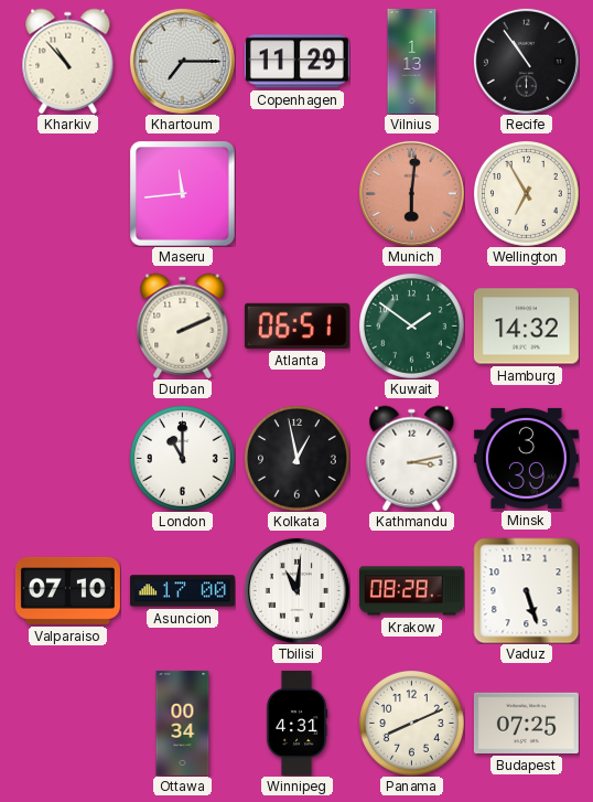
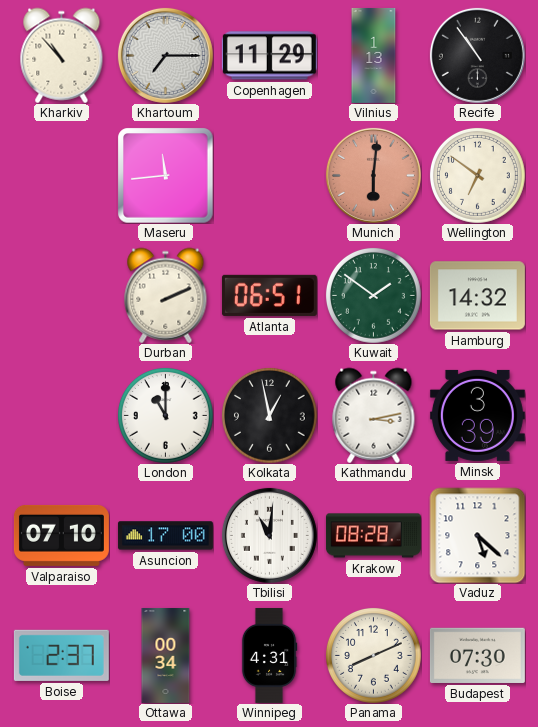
Wellington: 6:55 -> 6:51 (478, 176)
Vaduz: 5:27 -> 5:22 (477, 535)
Boise: none -> 2:37 (61, 655)
Budapest: 07:25 -> 07:30 (477, 655)
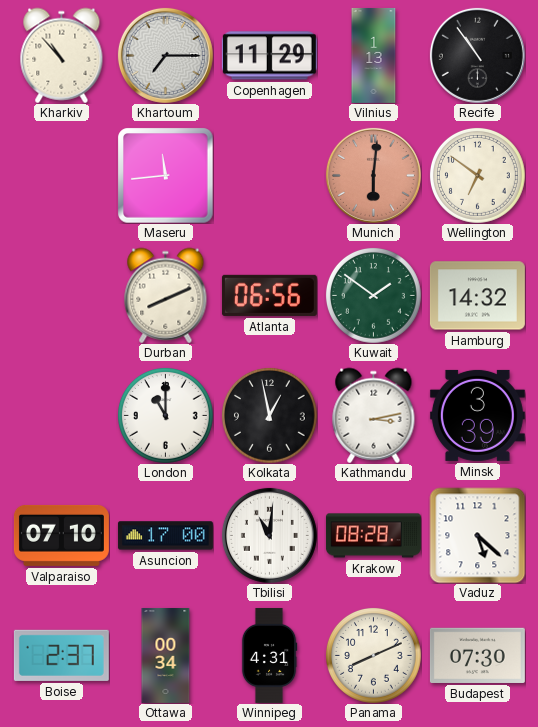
Durban: 2:11 -> 8:11 (166, 295)
Atlanta: 06:51 -> 06:56 (269, 295)
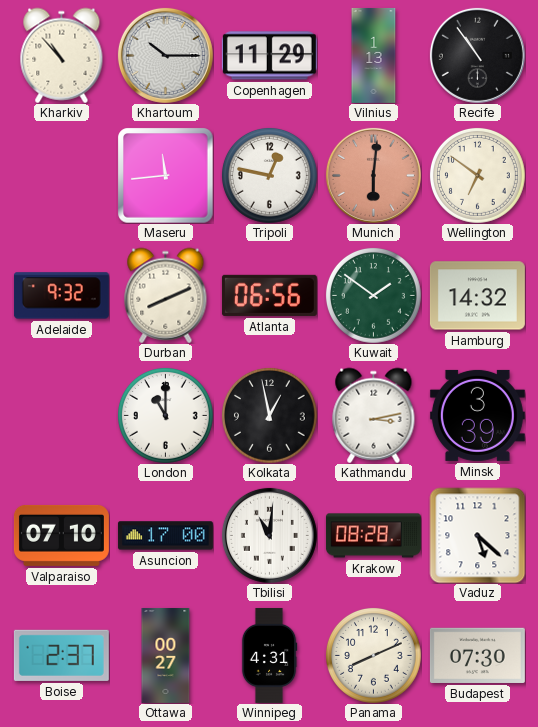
Khartoum: 7:15 -> 10:15 (165, 55)
Tripoli: none -> 12:47 (270, 176)
Adelaide: none -> 9:32 (61, 296)
Ottawa: 00:34 -> 00:27 (166, 655)
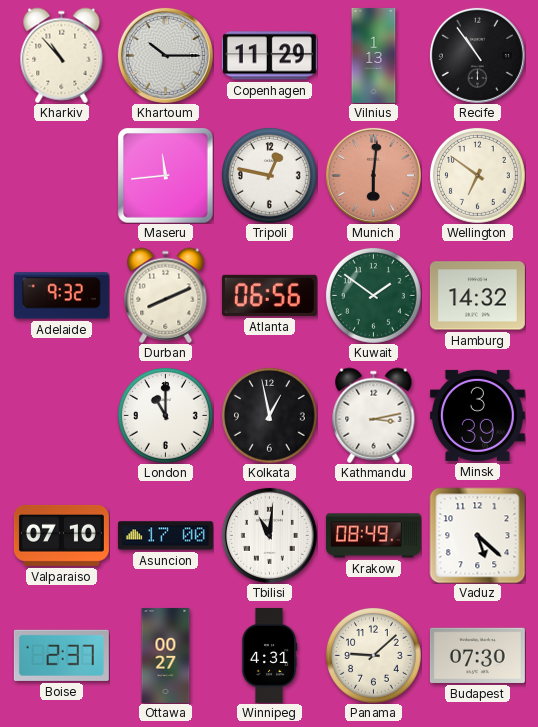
Krakow: 08:28 -> 08:49 (373, 536)
Panama: 8:11 -> 9:08 (374, 656)
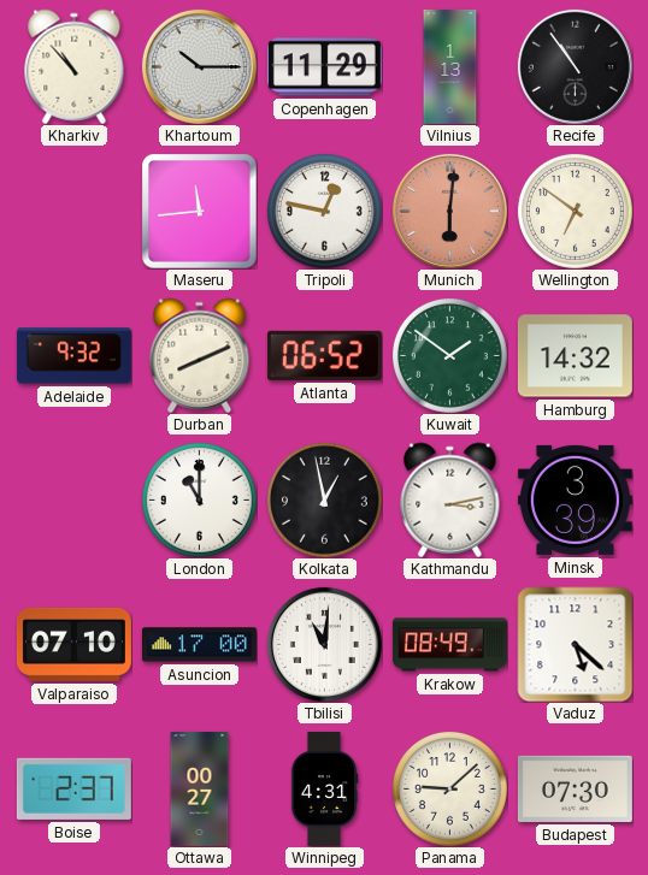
Atlanta: 06:56 -> 06:52 (324, 355)
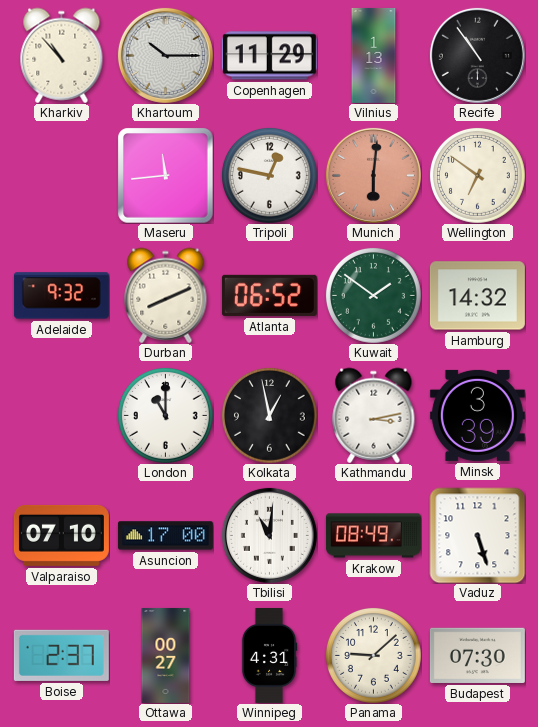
Vaduz: 5:22 -> 5:27 (477, 535)
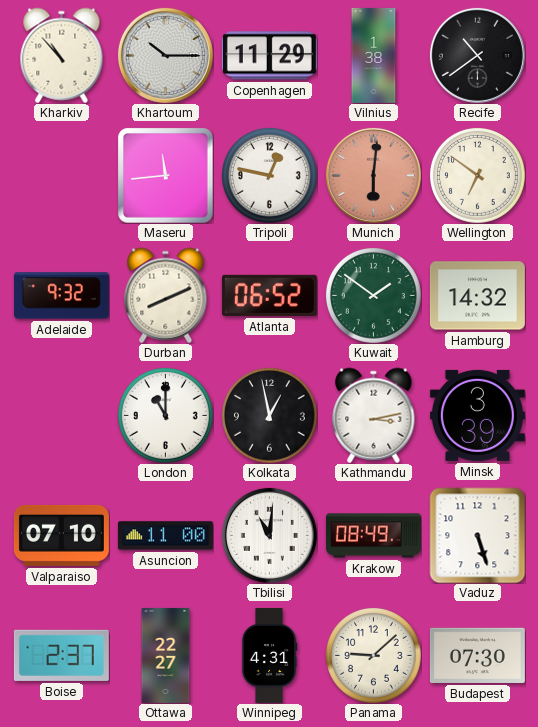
Vilnius: 1:13 -> 1:38 (374, 55)
Recife: 10:54 -> 10:39 (477, 55)
Asuncion: 17:00 -> 11:00 (165, 536)
Ottawa: 00:27 -> 22:27 (166, 655)
